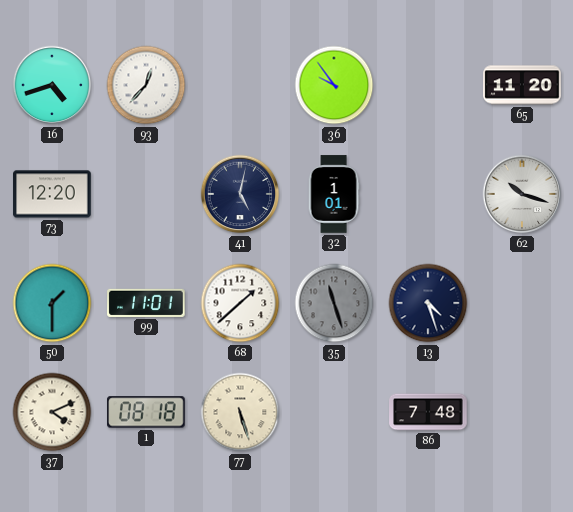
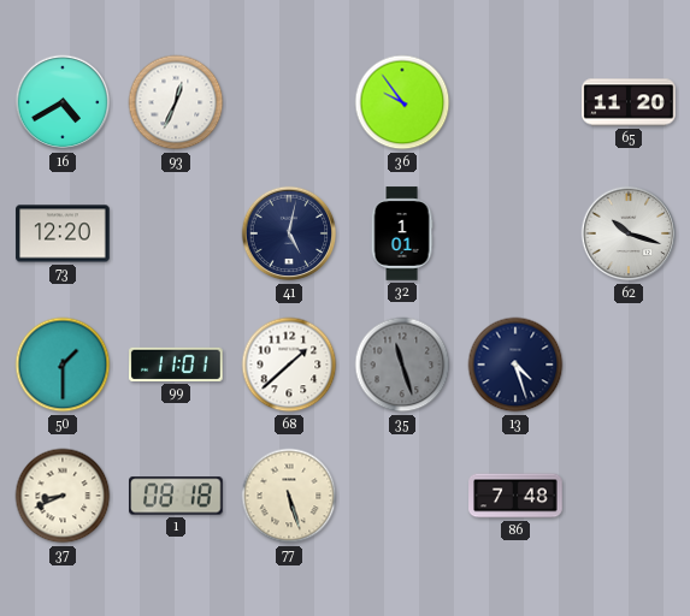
16: 4:42 -> 4:40 (63, 102)
93: 12:37 -> 12:34 (176, 102)
37: 4:11 -> 8:41 (63, 496)
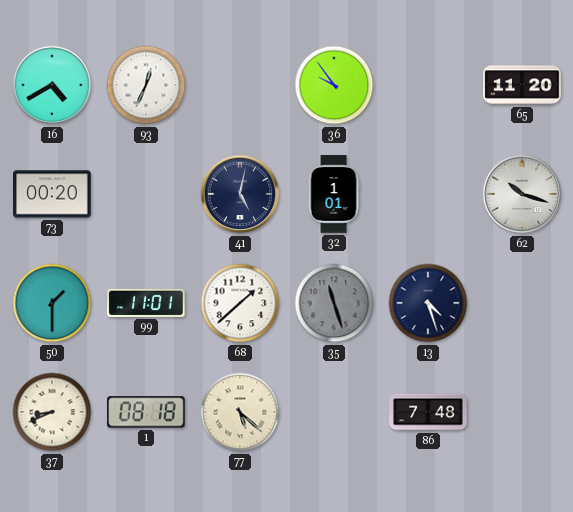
73: 12:20 -> 00:20 (52, 194)
77: 5:27 -> 5:22 (240, 412)
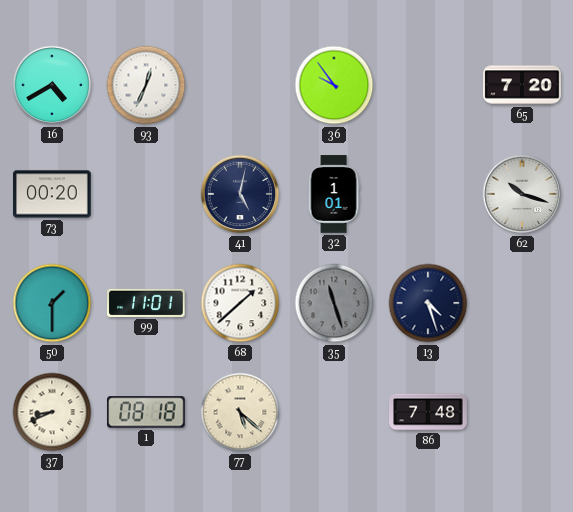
65: 11:20 -> 7:20 (522, 85)
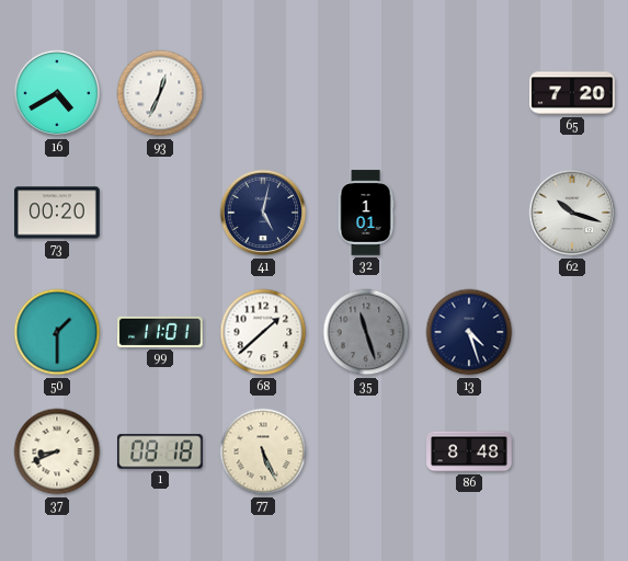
36: 9:54 -> none (334, 85)
77: 5:22 -> 5:26 (263, 451)
86: 7:48 -> 8:48 (469, 451)
